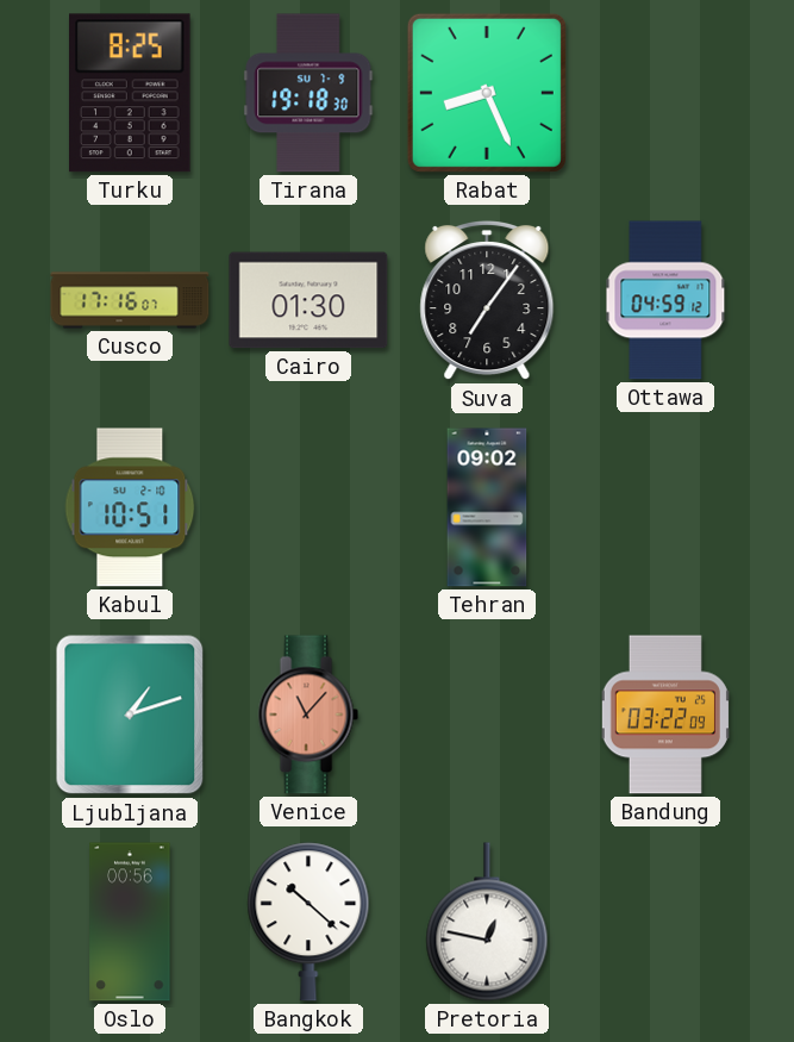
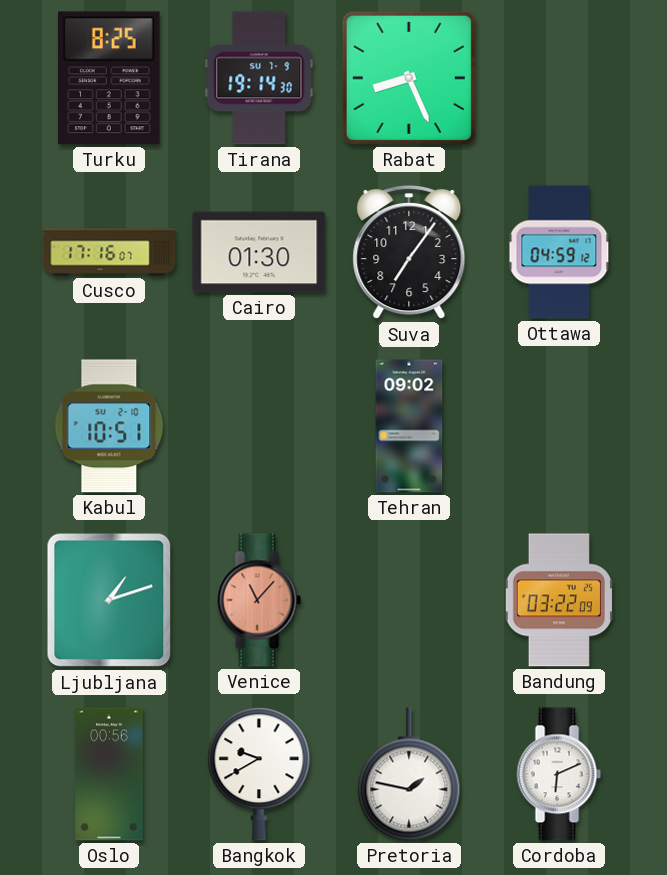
Tirana: 19:18 -> 19:14 (259, 78)
Bangkok: 10:22 -> 9:40 (259, 774)
Pretoria: 12:47 -> 1:47 (409, 774)
Cordoba: none -> 6:11 (559, 774)
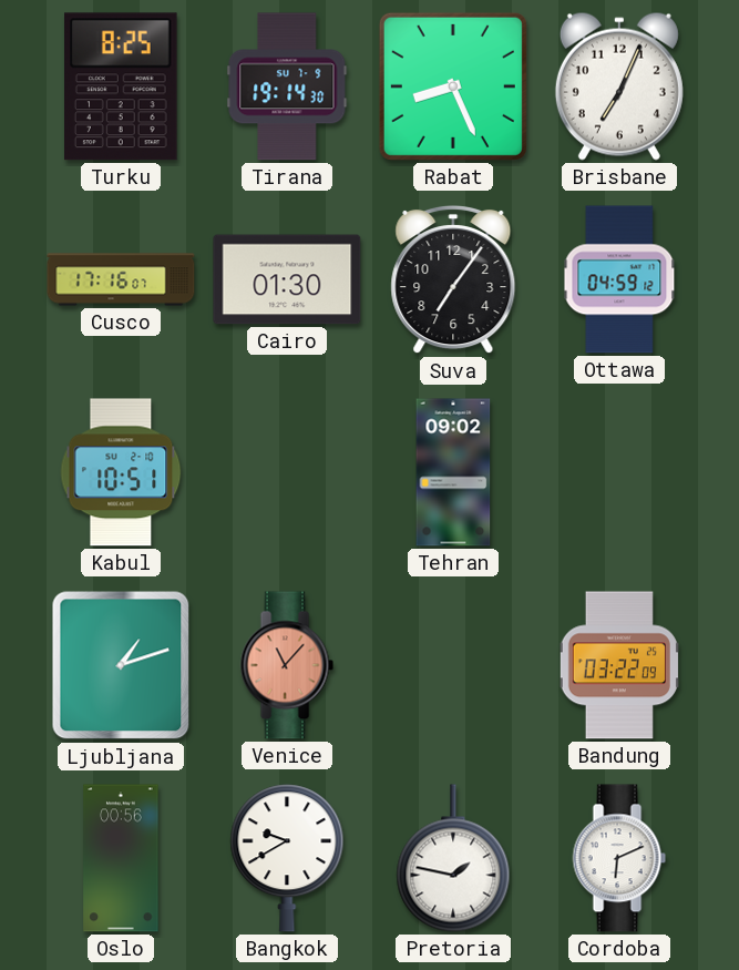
Brisbane: none -> 7:04 (619, 86)
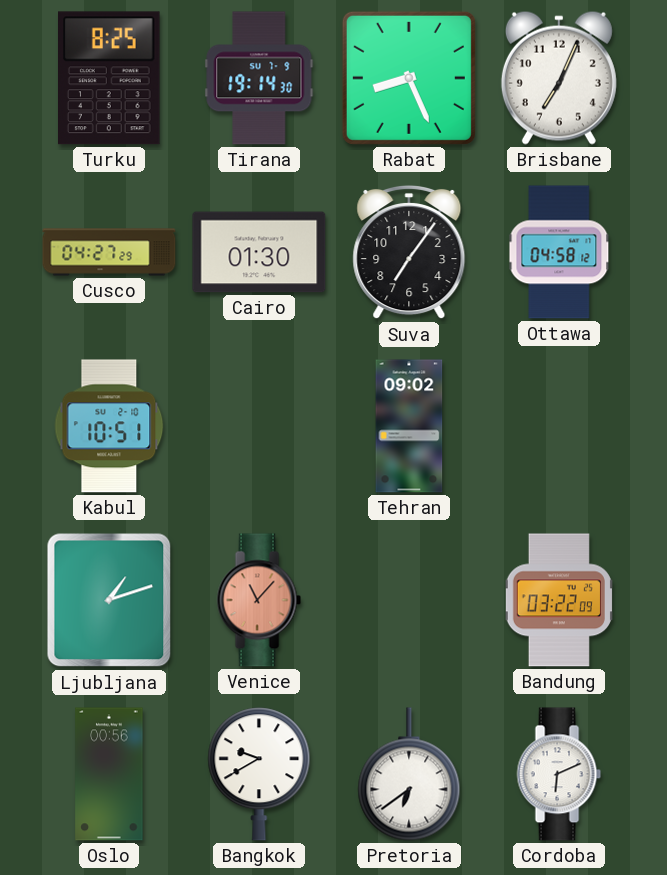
Cusco: 17:16 -> 04:27 (109, 252)
Ottawa: 04:59 -> 04:58 (559, 252)
Pretoria: 1:47 -> 6:39 (409, 774)
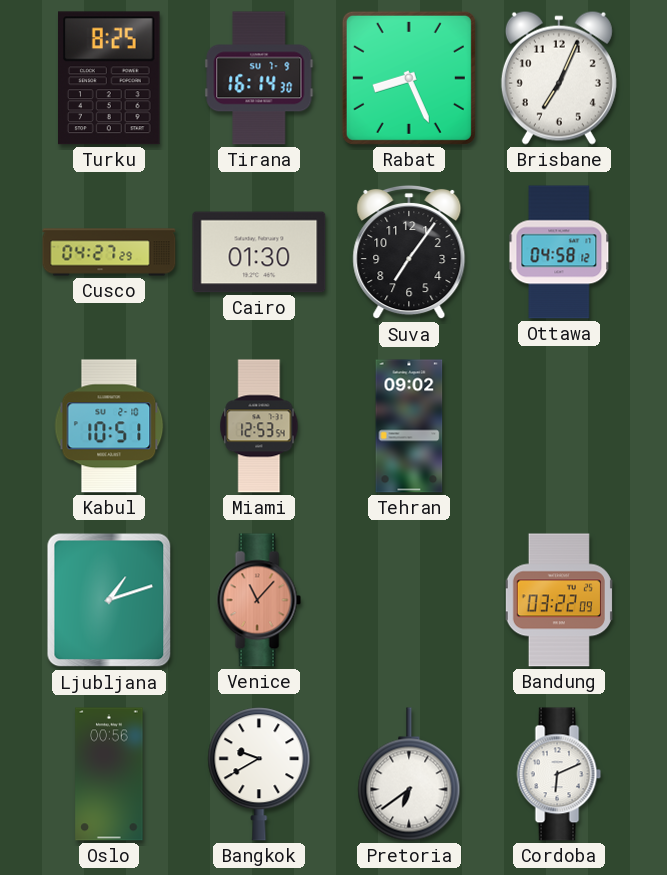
Tirana: 19:14 -> 16:14 (259, 78)
Miami: none -> 12:53 (259, 426)
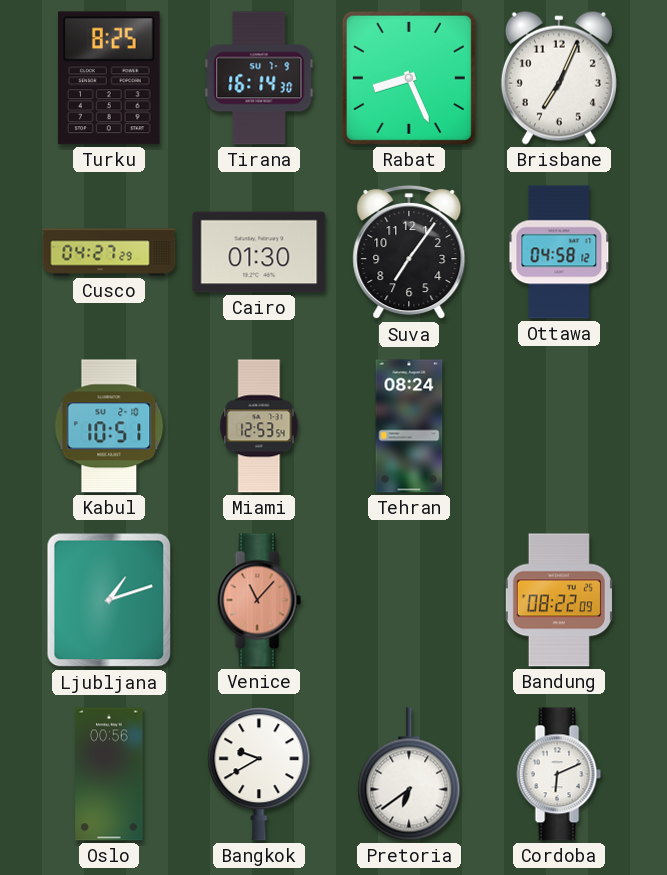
Tehran: 09:02 -> 08:24 (409, 426)
Bandung: 03:22 -> 08:22 (559, 600)
